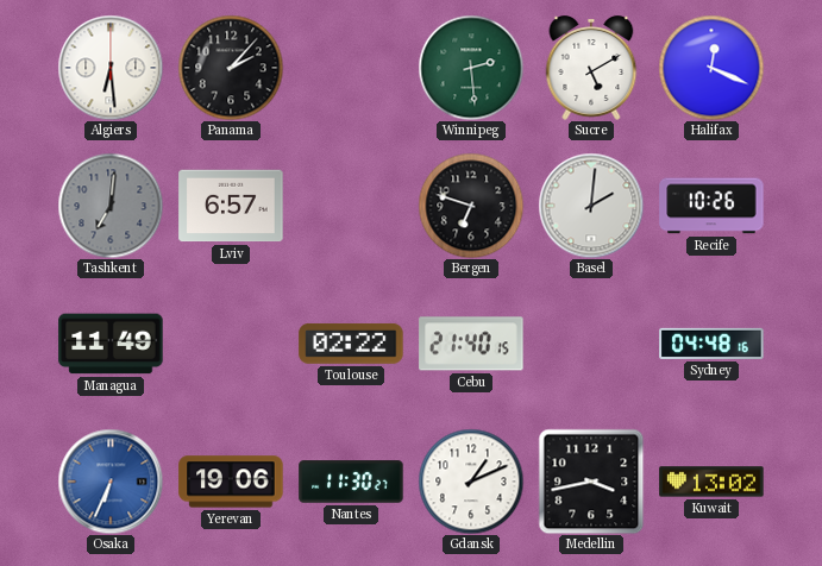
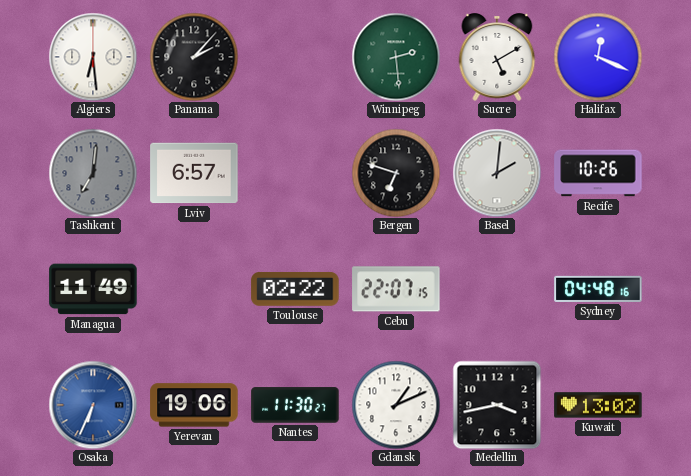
Cebu: 21:40 -> 22:07 (396, 289)
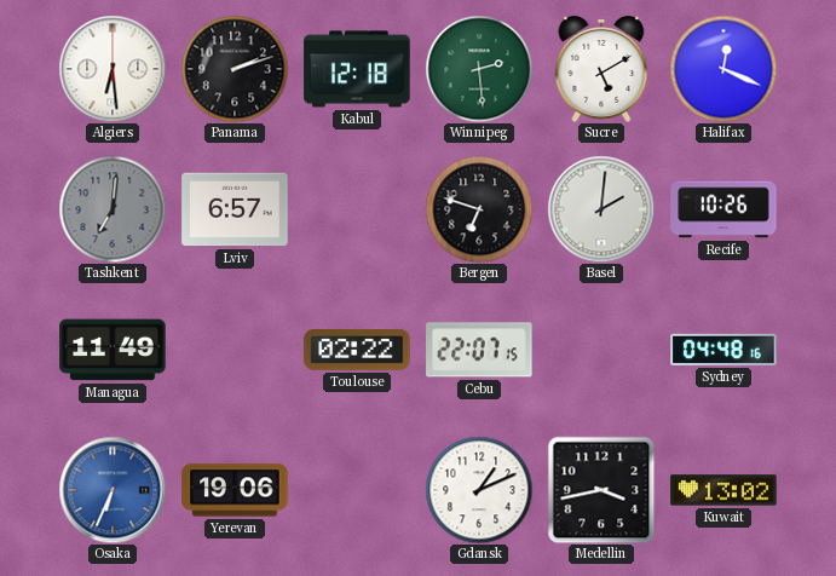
Panama: 2:07 -> 2:12 (235, 69)
Kabul: none -> 12:18 (357, 69)
Nantes: 11:30 -> none (295, 405)
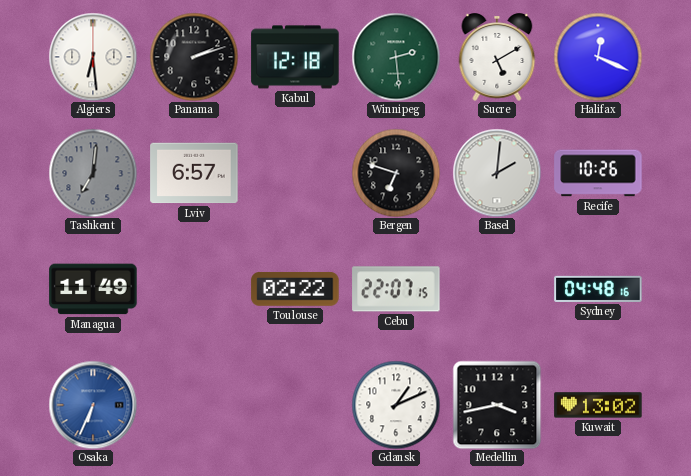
Yerevan: 19:06 -> none (235, 490)
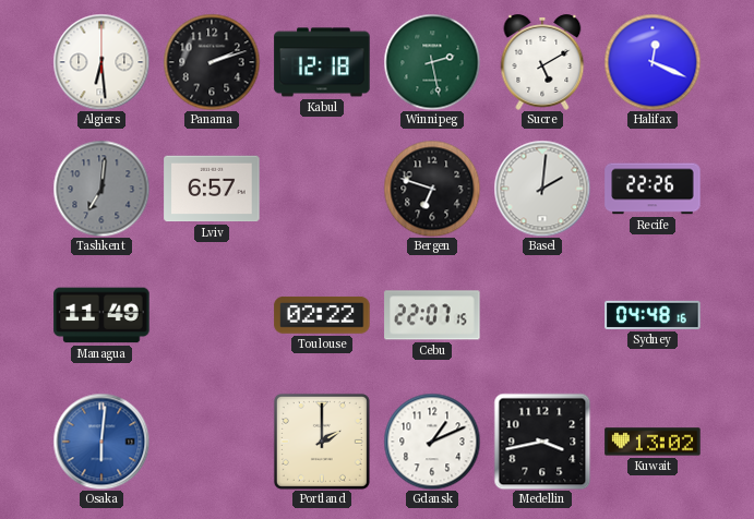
Winnipeg: 2:29 -> 2:28 (432, 62)
Recife: 10:26 -> 22:26 (653, 189)
Osaka: 6:34 -> 6:01 (101, 442)
Portland: none -> 2:00 (322, 442)
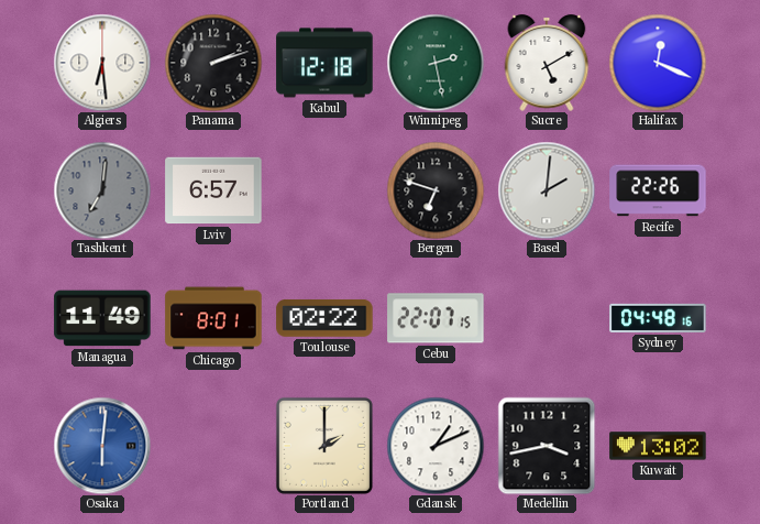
Chicago: none -> 8:01 (213, 318)
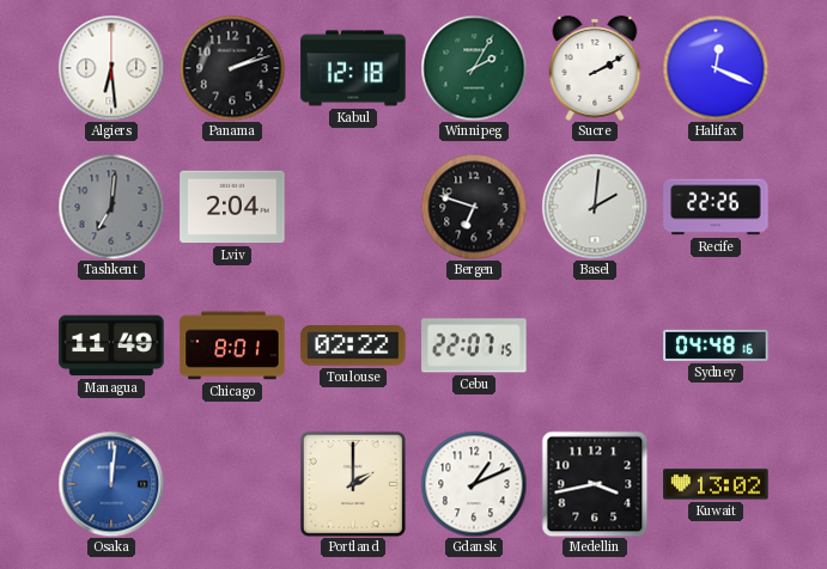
Winnipeg: 2:28 -> 2:05 (474, 68)
Sucre: 5:10 -> 2:10 (595, 68)
Lviv: 6:57 -> 2:04 (232, 207)
Osaka: 6:01 -> 12:01 (111, 484)
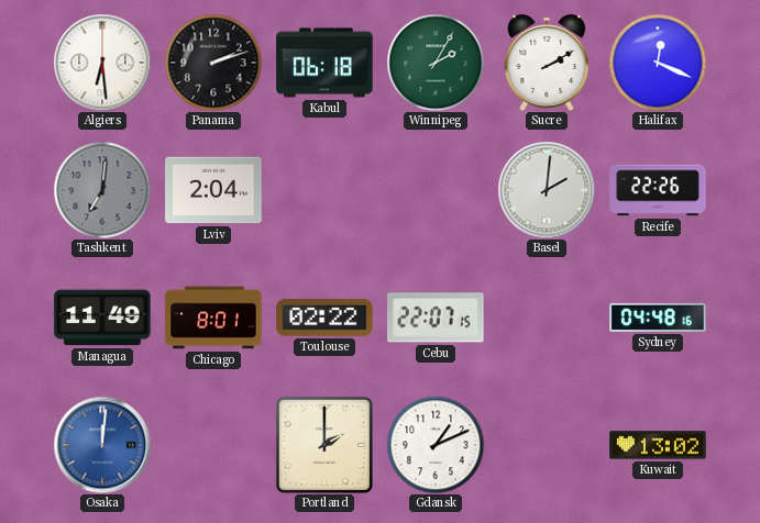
Kabul: 12:18 -> 06:18 (324, 63)
Bergen: 6:48 -> none (474, 207)
Medellin: 3:43 -> none (595, 484)
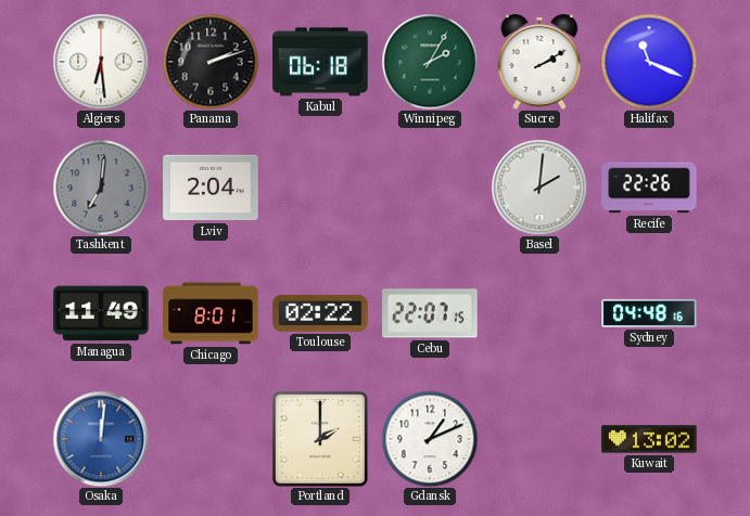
Halifax: 12:19 -> 11:19 (649, 62)
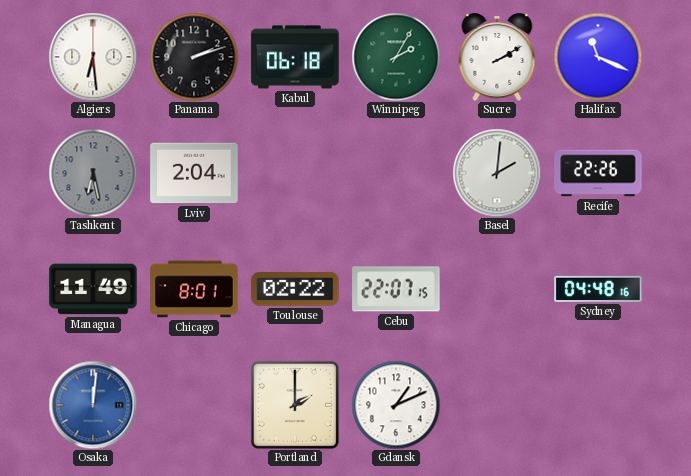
Tashkent: 7:01 -> 6:28 (93, 173)
Kuwait: 13:02 -> none (649, 439)
